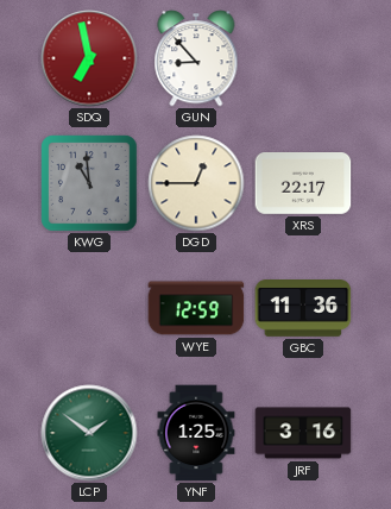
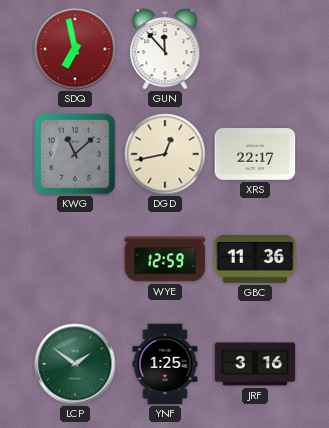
GUN: 8:53 -> 11:53 (165, 49)
KWG: 10:59 -> 11:08 (75, 154)
DGD: 12:45 -> 12:43 (165, 154)
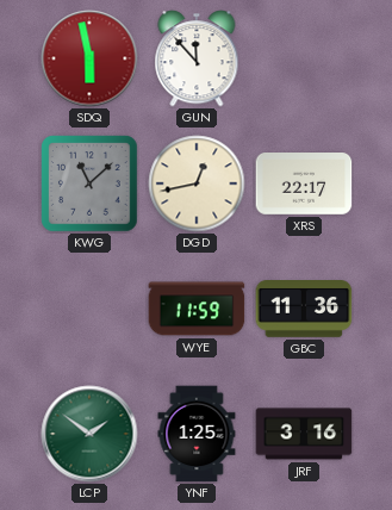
SDQ: 6:58 -> 5:58 (89, 58)
WYE: 12:59 -> 11:59 (197, 309)
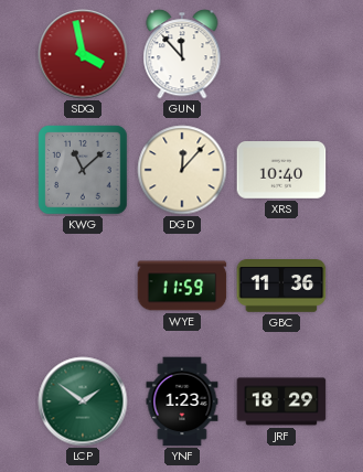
SDQ: 5:58 -> 3:58 (83, 54)
DGD: 12:43 -> 12:07 (182, 170)
XRS: 22:17 -> 10:40 (281, 171)
YNF: 1:25 -> 1:23 (182, 401)
JRF: 3:16 -> 18:29 (281, 401)
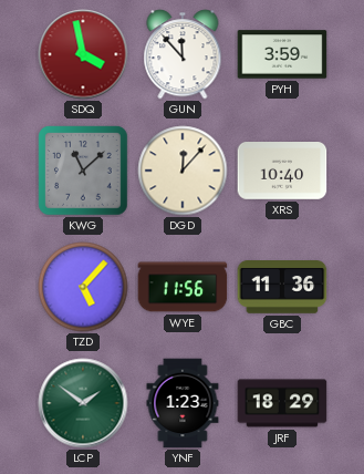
PYH: none -> 3:59 (282, 54)
TZD: none -> 5:07 (83, 287)
WYE: 11:59 -> 11:56 (183, 287)
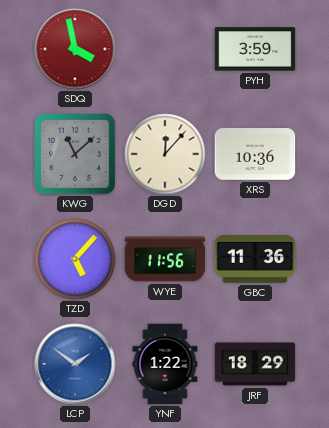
GUN: 11:53 -> none (183, 54)
XRS: 10:40 -> 10:36 (255, 155)
LCP dial: green -> blue (75, 364)
YNF: 1:23 -> 1:22 (165, 364)
